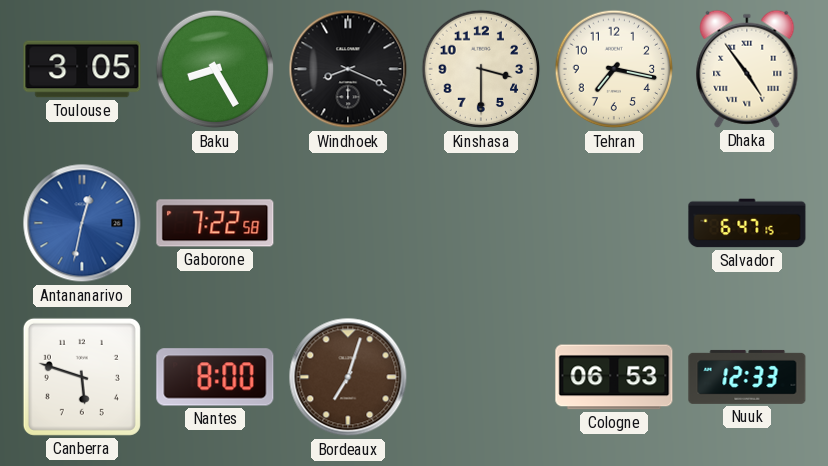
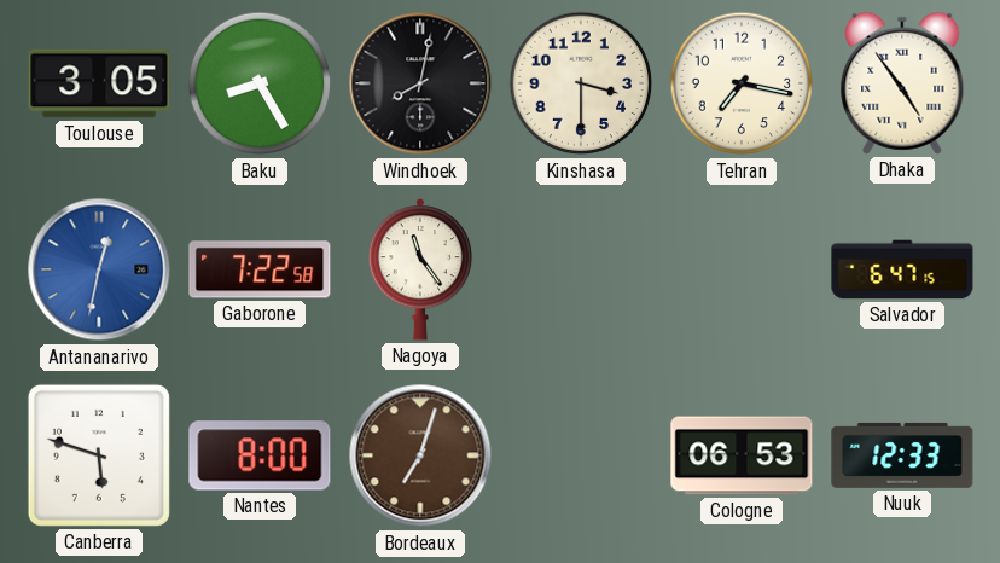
Windhoek: 8:19 -> 8:02 (420, 83)
Nagoya: none -> 11:24 (420, 269)
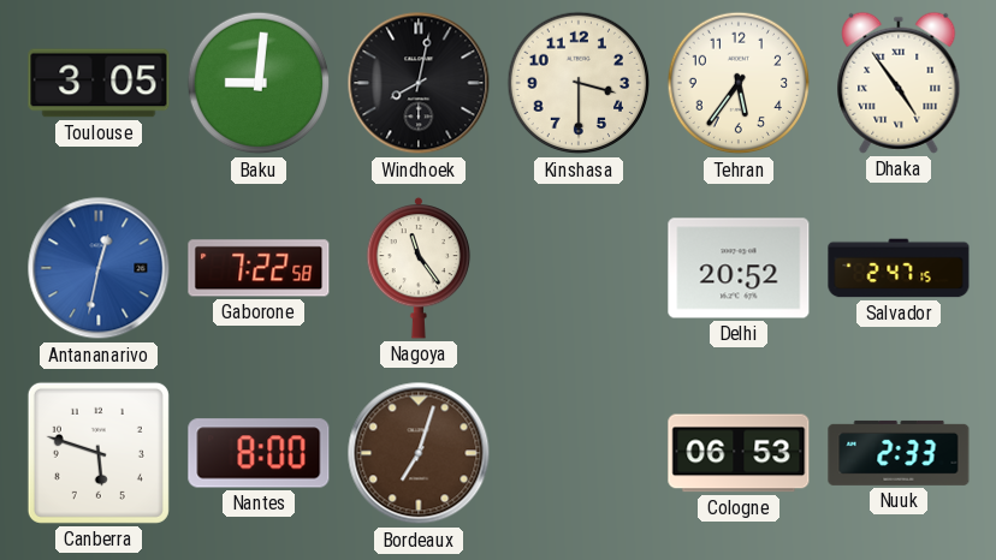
Baku: 8:25 -> 9:01 (259, 83)
Tehran: 7:17 -> 5:36 (739, 83)
Delhi: none -> 20:52 (739, 268)
Salvador: 6:47 -> 2:47 (899, 268)
Nuuk: 12:33 -> 2:33 (899, 453)
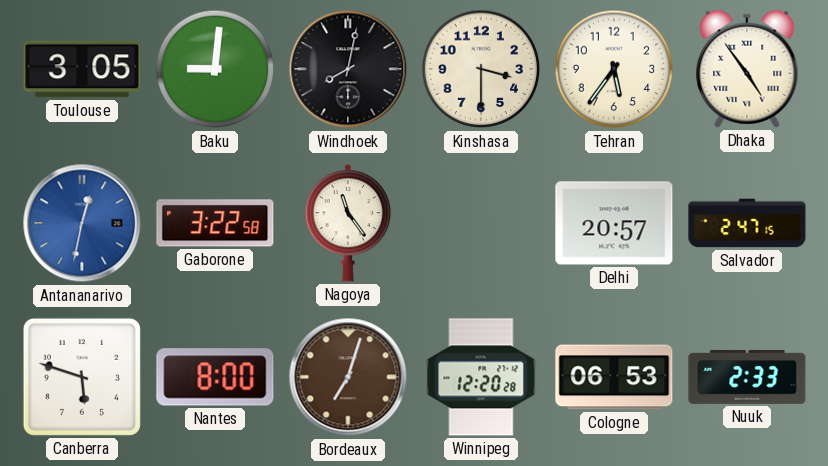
Gaborone: 7:22 -> 3:22 (215, 223)
Delhi: 20:52 -> 20:57 (614, 223)
Winnipeg: none -> 12:20 (481, 377)
